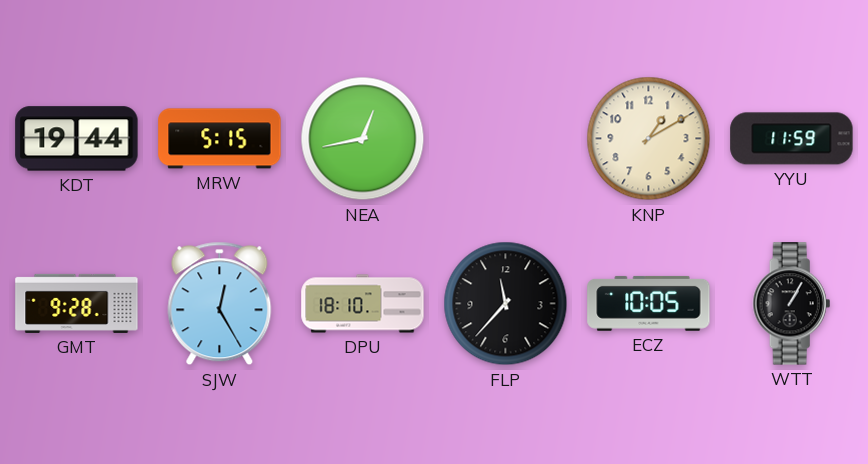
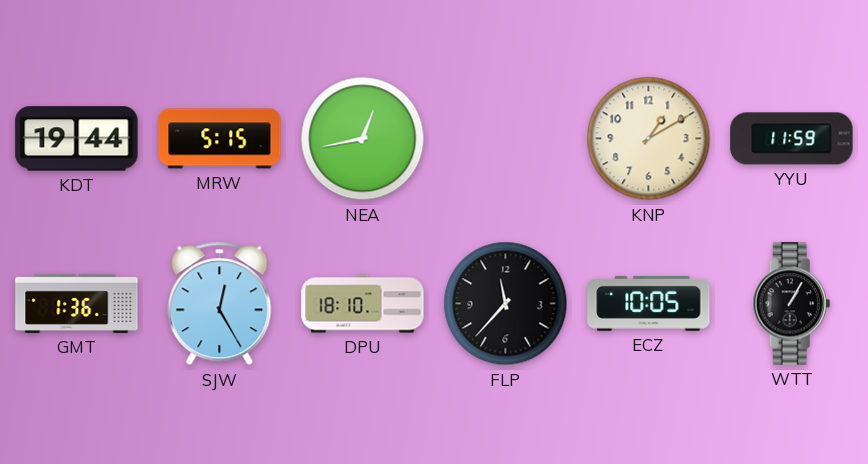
GMT: 9:28 -> 1:36 (77, 303)
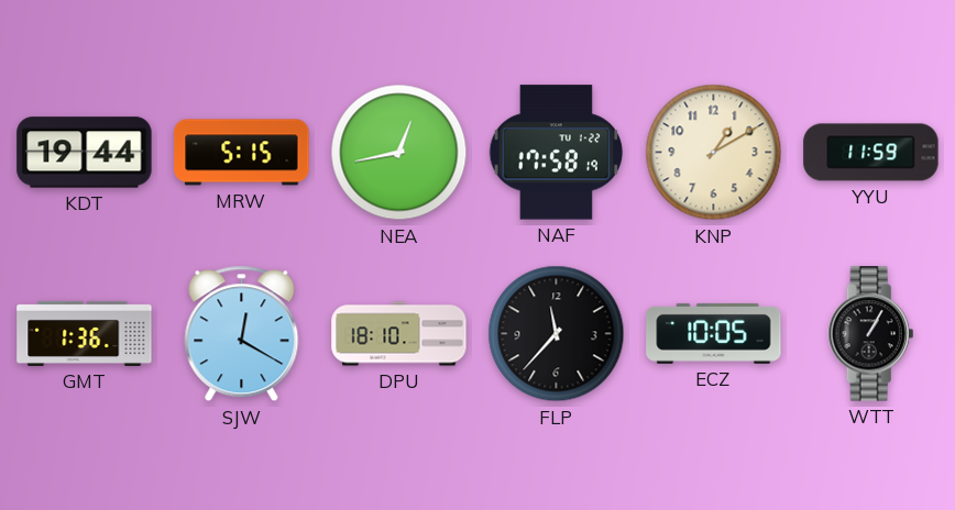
NAF: none -> 17:58 (557, 153)
SJW: 12:25 -> 12:20 (242, 334)
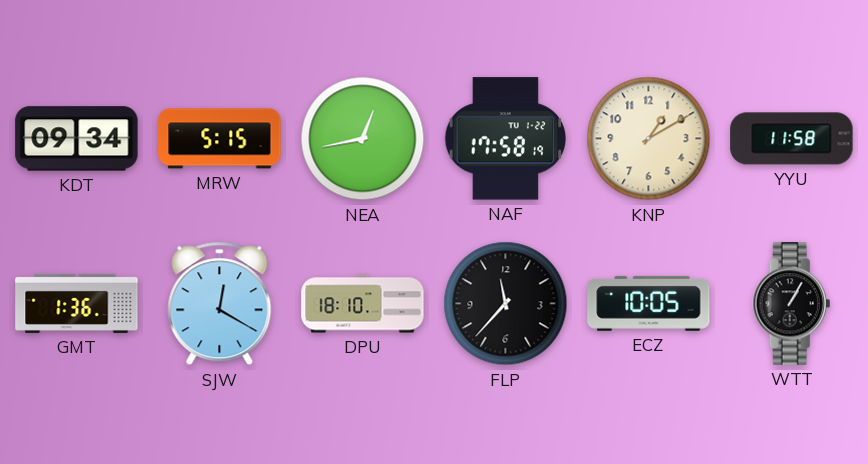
KDT: 19:44 -> 09:34 (77, 139)
YYU: 11:59 -> 11:58 (792, 139)
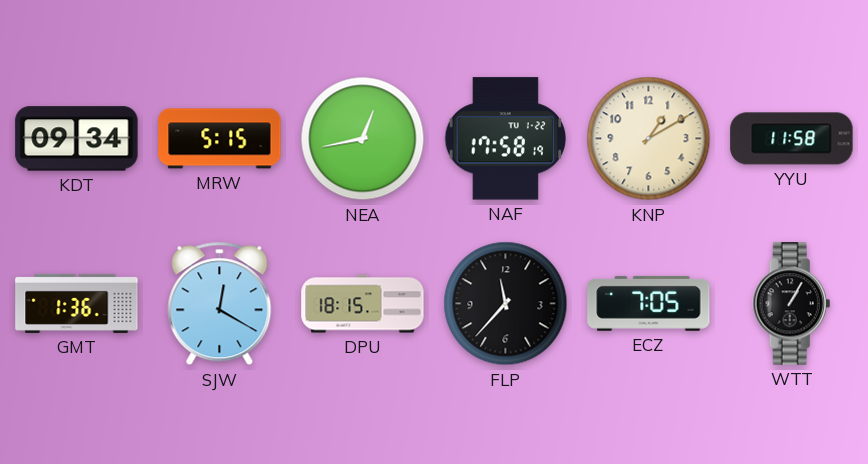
DPU: 18:10 -> 18:15 (363, 304)
ECZ: 10:05 -> 7:05 (649, 303)
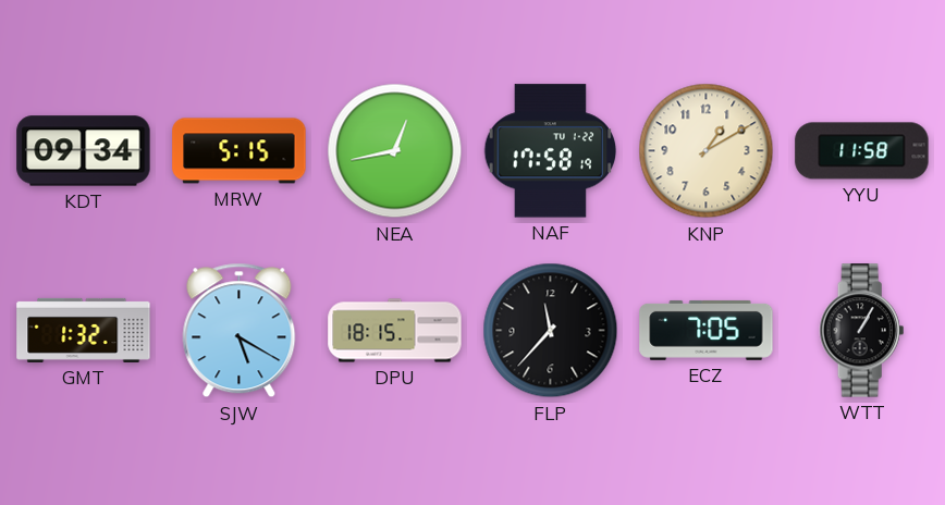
GMT: 1:36 -> 1:32 (84, 330)
SJW: 12:20 -> 5:20 (240, 331)
